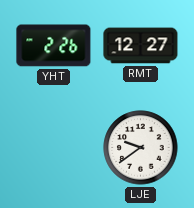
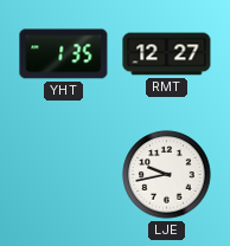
YHT: 2:26 -> 1:35 (64, 54)
LJE: 9:39 -> 9:43 (167, 175)
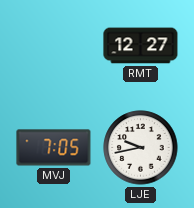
YHT: 1:35 -> none (64, 54)
MVJ: none -> 7:05 (54, 148)
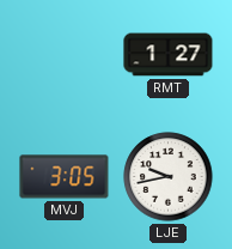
RMT: 12:27 -> 1:27 (169, 55)
MVJ: 7:05 -> 3:05 (65, 177)
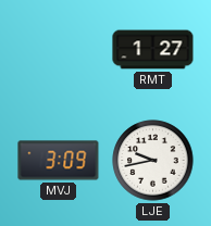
MVJ: 3:05 -> 3:09 (59, 161)
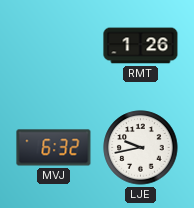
RMT: 1:27 -> 1:26 (141, 46)
MVJ: 3:09 -> 6:32 (54, 148)
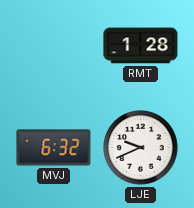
RMT: 1:26 -> 1:28 (141, 46)
LJE: 9:43 -> 9:41 (141, 148)
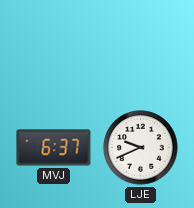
RMT: 1:28 -> none (141, 46)
MVJ: 6:32 -> 6:37 (54, 148)
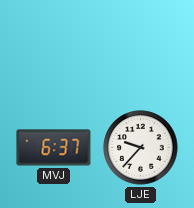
LJE: 9:41 -> 9:37 (141, 148)
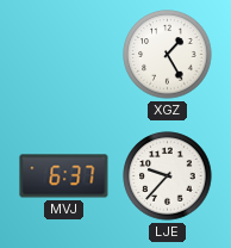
XGZ: none -> 1:25 (168, 55)
